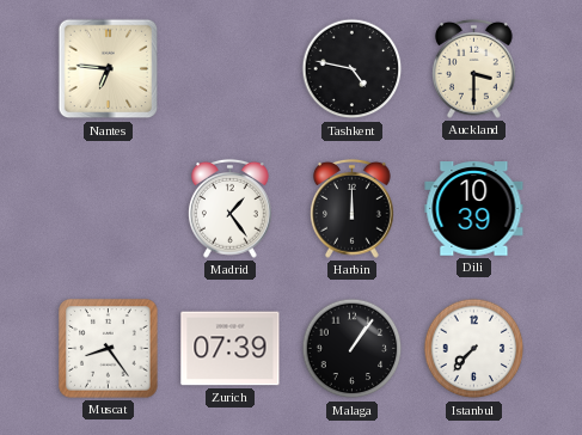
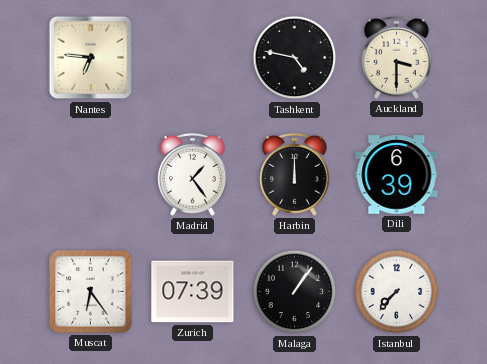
Dili: 10:39 -> 6:39 (397, 175)
Muscat: 8:24 -> 6:24 (91, 292)
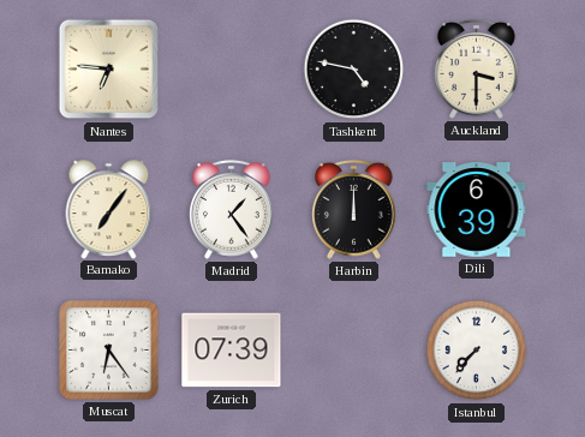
Bamako: none -> 7:06 (109, 209)
Malaga: 1:06 -> none (295, 292)
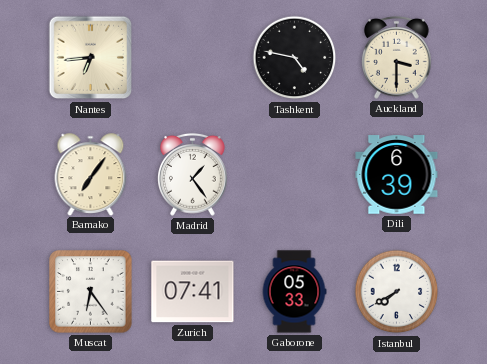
Nantes: 6:46 -> 6:44 (91, 58)
Harbin: 12:00 -> none (354, 209)
Zurich: 07:39 -> 07:41 (193, 292)
Gaborone: none -> 05:33 (294, 292)
Istanbul: 7:37 -> 7:40 (397, 292)
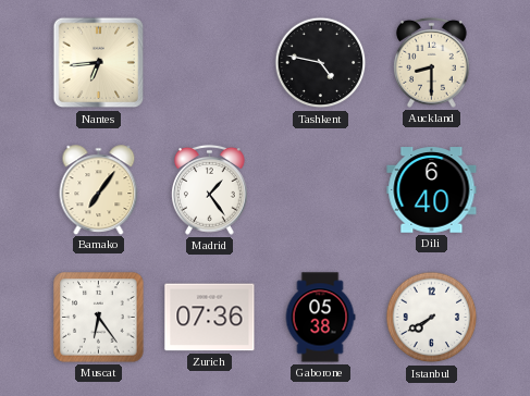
Auckland: 3:30 -> 8:30 (432, 62)
Dili: 6:39 -> 6:40 (432, 190)
Zurich: 07:41 -> 07:36 (210, 318)
Gaborone: 05:33 -> 05:38 (320, 318)
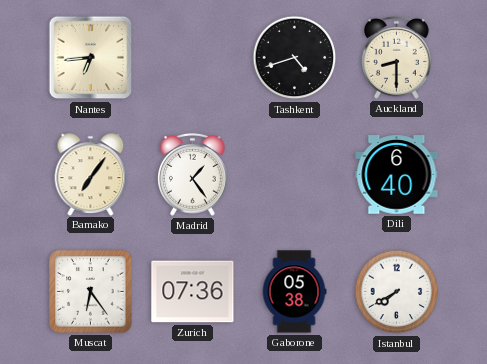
Tashkent: 4:47 -> 4:42 (295, 58)
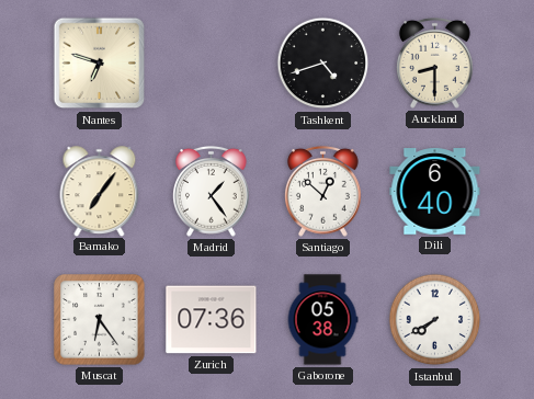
Nantes: 6:44 -> 6:48 (100, 64)
Santiago: none -> 12:52 (323, 191)
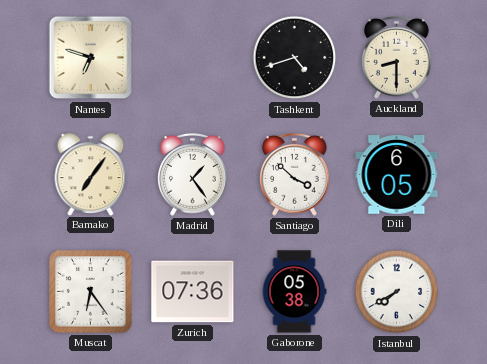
Santiago: 12:52 -> 3:52 (295, 174)
Dili: 6:40 -> 6:05 (397, 175)
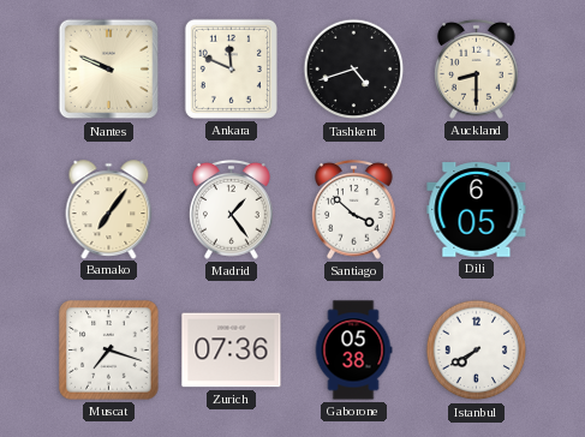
Nantes: 6:48 -> 9:49 (109, 70)
Ankara: none -> 11:49 (231, 68)
Muscat: 6:24 -> 7:18 (109, 351)
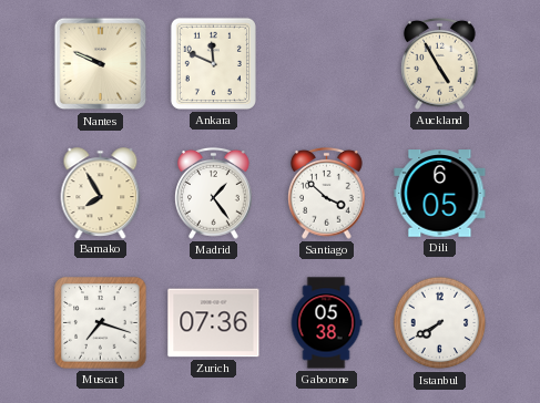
Tashkent: 4:42 -> none (354, 70)
Auckland: 8:30 -> 4:55 (440, 63)
Bamako: 7:06 -> 7:55 (101, 193)
